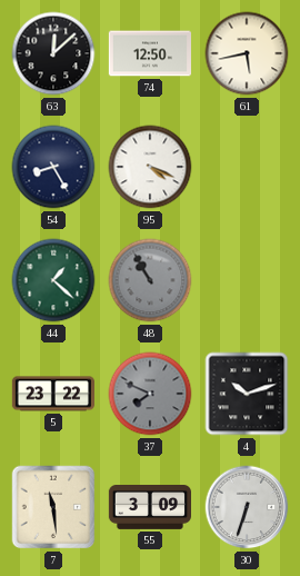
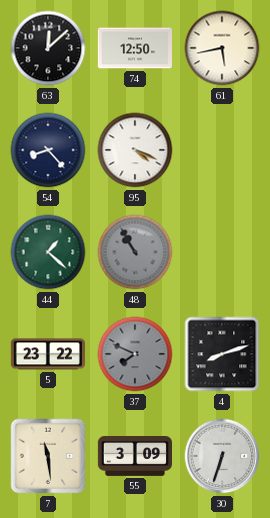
54: 8:25 -> 8:23 (48, 150)
4: 10:12 -> 8:12 (222, 354)
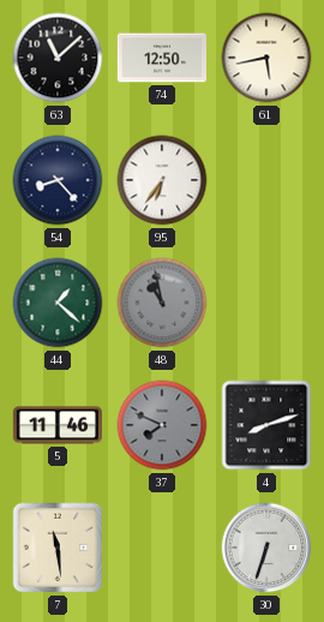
63: 12:08 -> 11:08 (58, 58)
95: 4:19 -> 6:36 (162, 180)
48: 10:55 -> 10:58 (162, 303)
5: 23:22 -> 11:46 (58, 425)
55: 3:09 -> none (134, 457)
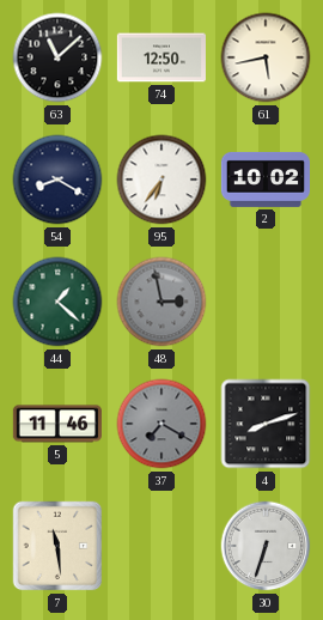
54: 8:23 -> 8:20 (57, 180)
2: none -> 10:02 (264, 180)
48: 10:58 -> 2:58 (161, 302)
37: 7:49 -> 7:20 (161, 424)
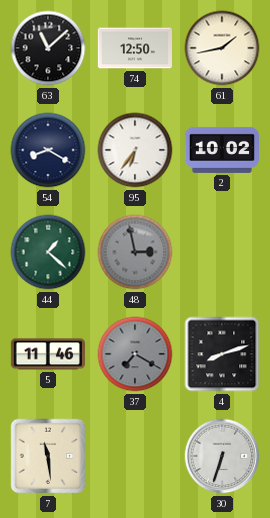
61: 5:43 -> 1:43 (222, 48)
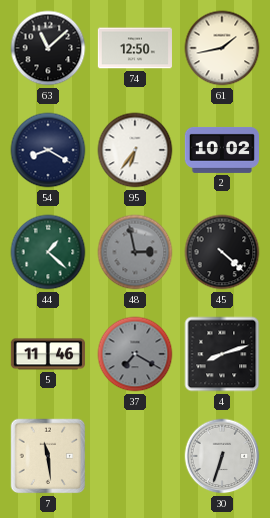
45: none -> 4:22 (222, 252)
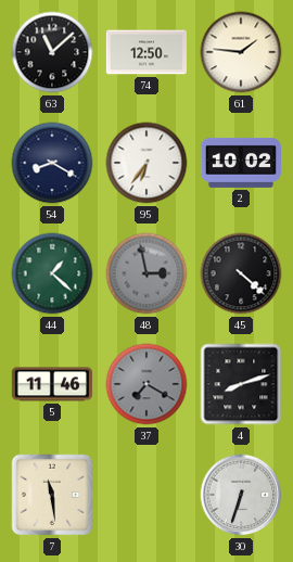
61: 1:43 -> 1:46 (241, 52)
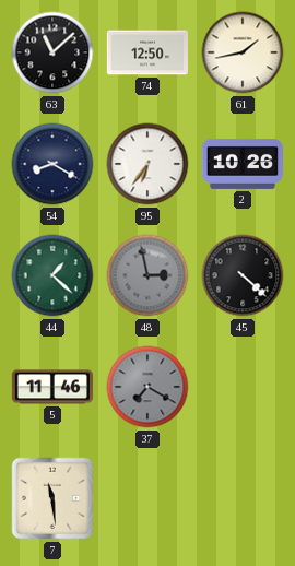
61: 1:46 -> 1:43 (243, 52)
2: 10:02 -> 10:26 (241, 164)
4: 8:12 -> none (241, 384)
30: 6:33 -> none (241, 495)
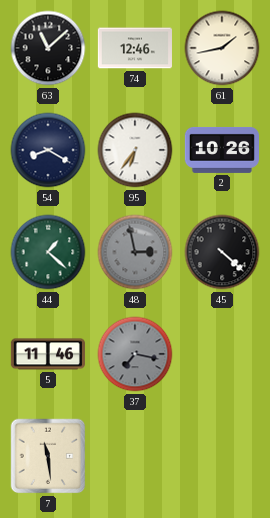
74: 12:50 -> 12:46 (135, 48)
37: 7:20 -> 7:17 (135, 354)
